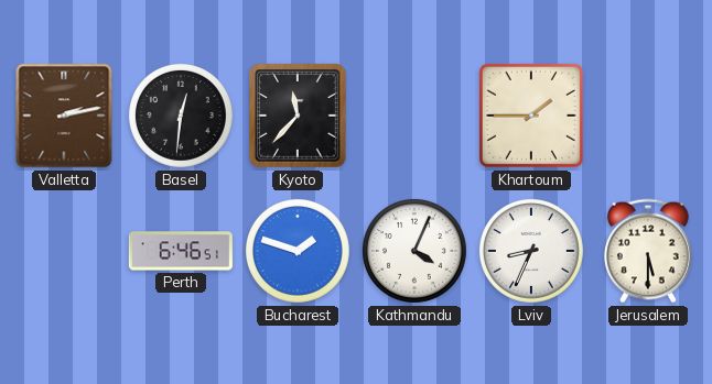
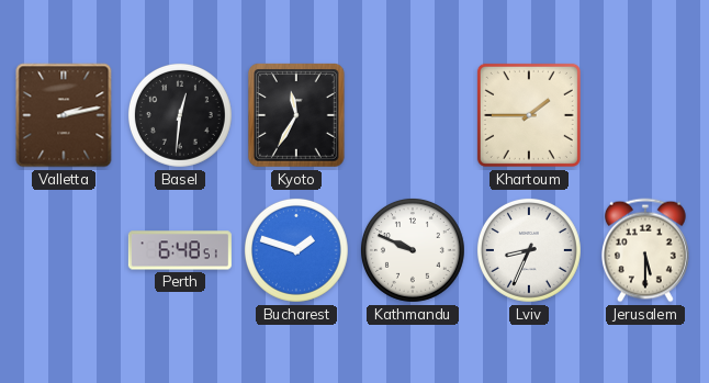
Kyoto: 11:37 -> 11:35 (297, 116)
Perth: 6:46 -> 6:48 (180, 250)
Kathmandu: 4:04 -> 9:49 (413, 250)
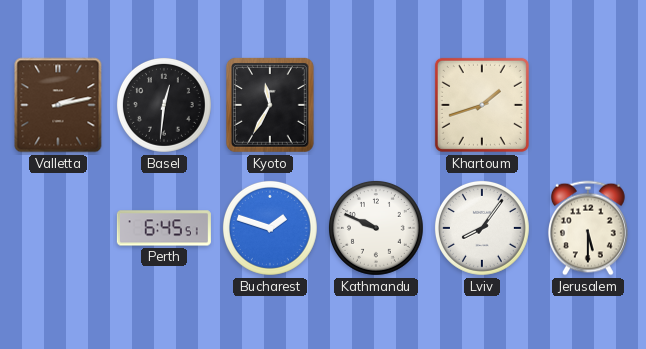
Khartoum: 1:45 -> 1:42 (482, 105)
Perth: 6:48 -> 6:45 (164, 228)
Lviv: 8:34 -> 8:06 (482, 228)
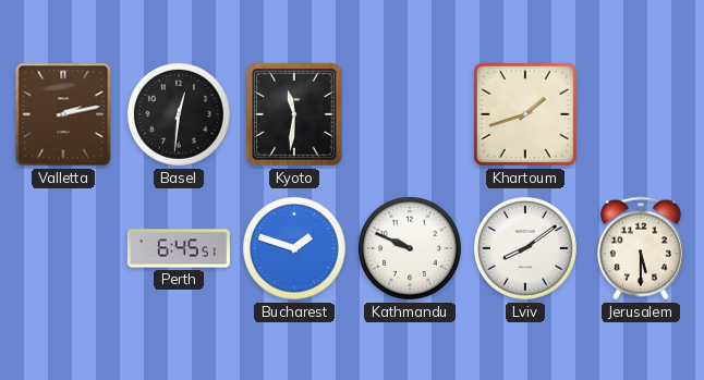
Kyoto: 11:35 -> 11:31 (295, 115)
Lviv: 8:06 -> 8:09 (525, 248)
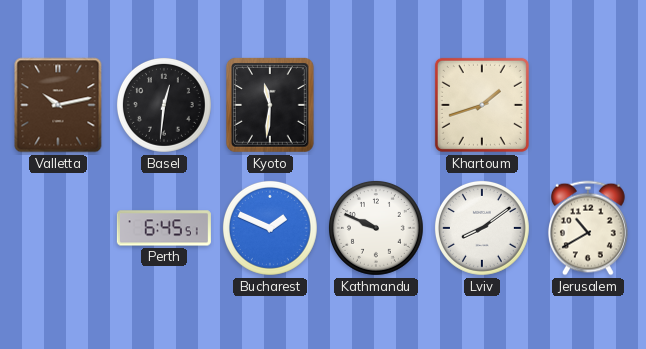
Valletta: 2:13 -> 10:13 (58, 105)
Bucharest: 1:48 -> 1:49 (270, 228)
Jerusalem: 5:30 -> 10:40 (588, 228)
